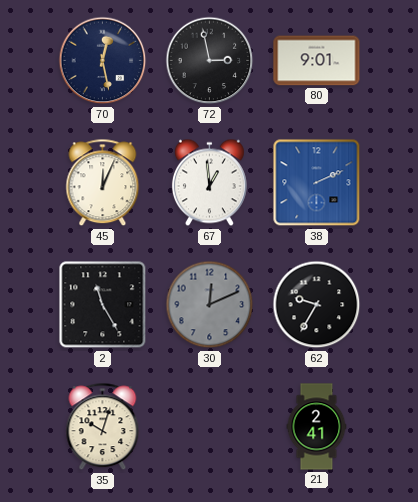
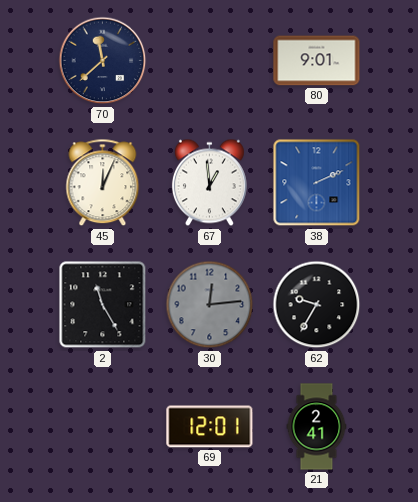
70: 12:28 -> 11:38 (103, 61)
72: 2:58 -> none (210, 61)
30: 12:11 -> 12:14 (210, 305)
35: 10:03 -> none (103, 427)
69: none -> 12:01 (210, 427)
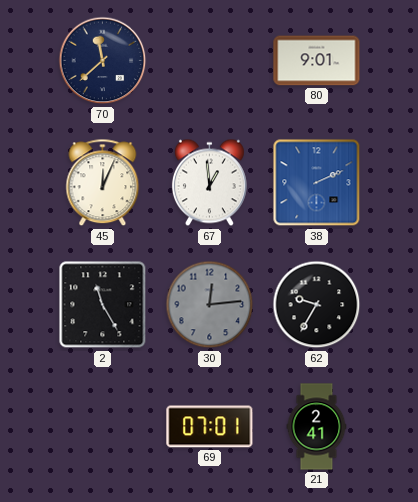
69: 12:01 -> 07:01 (210, 427)
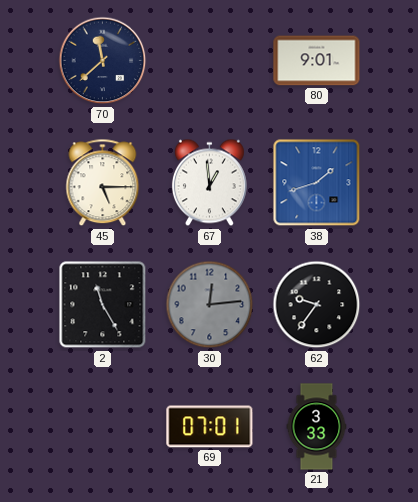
45: 12:04 -> 5:15 (103, 183)
38: 2:11 -> 1:42 (317, 183)
62: 9:35 -> 9:36 (317, 305)
21: 2:41 -> 3:33 (317, 427)
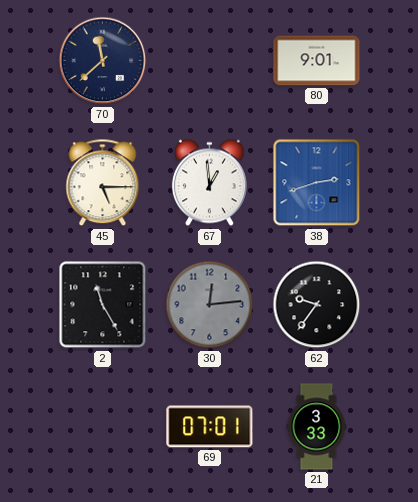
38: 1:42 -> 2:42 (317, 183)
